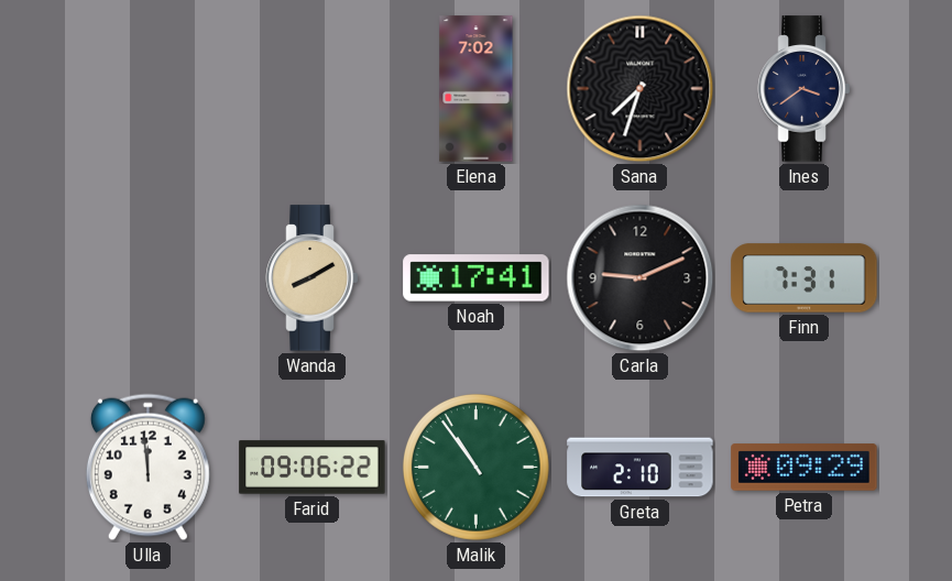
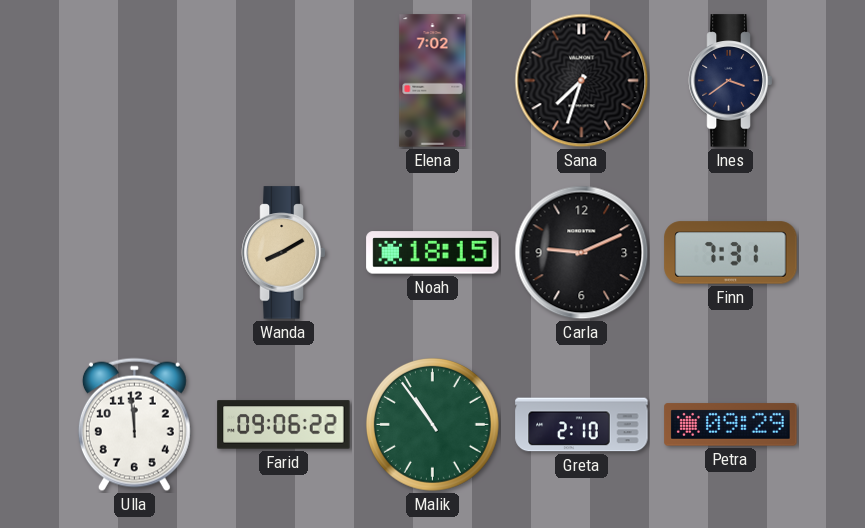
Noah: 17:41 -> 18:15 (433, 253)
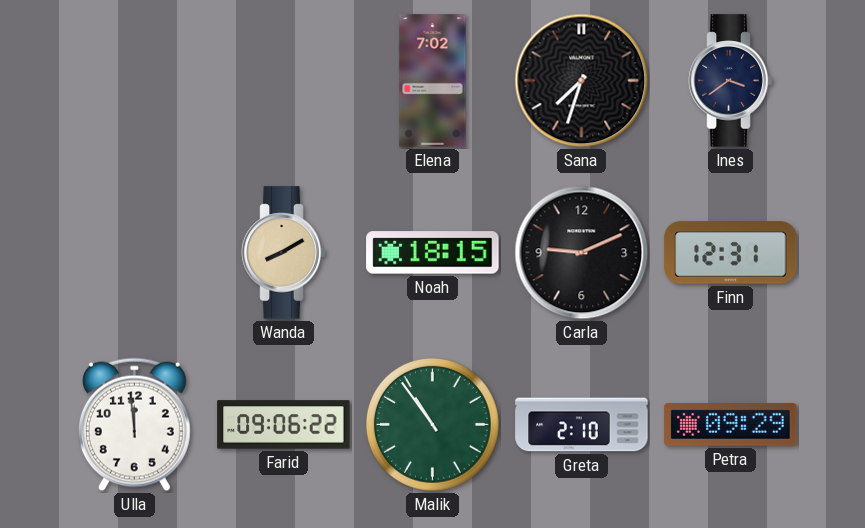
Finn: 7:31 -> 12:31 (731, 253)
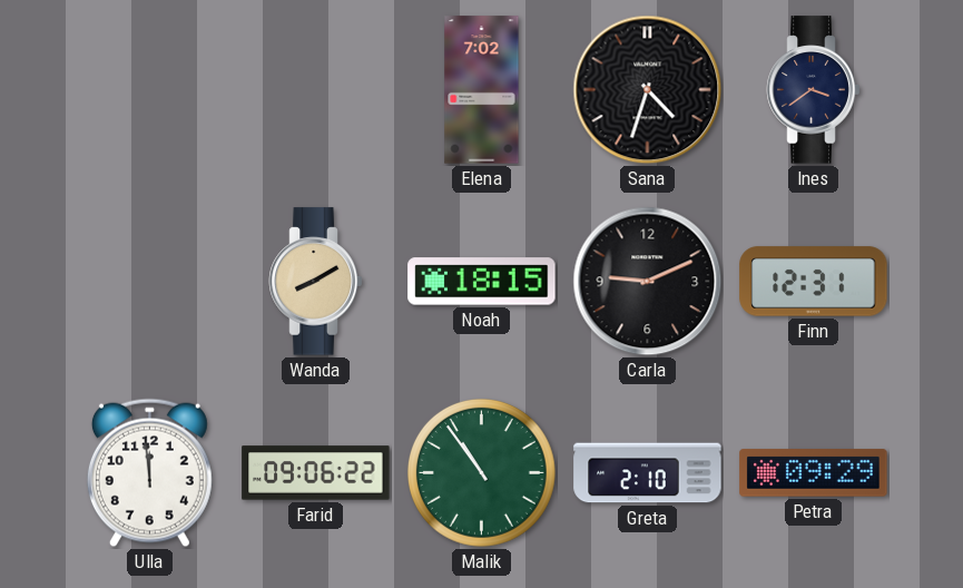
Sana: 7:33 -> 4:33 (648, 90)
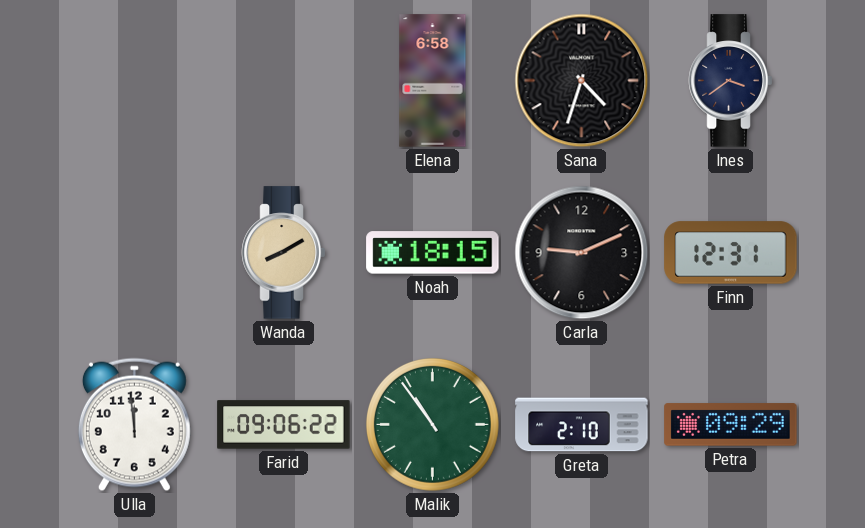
Elena: 7:02 -> 6:58 (433, 81)
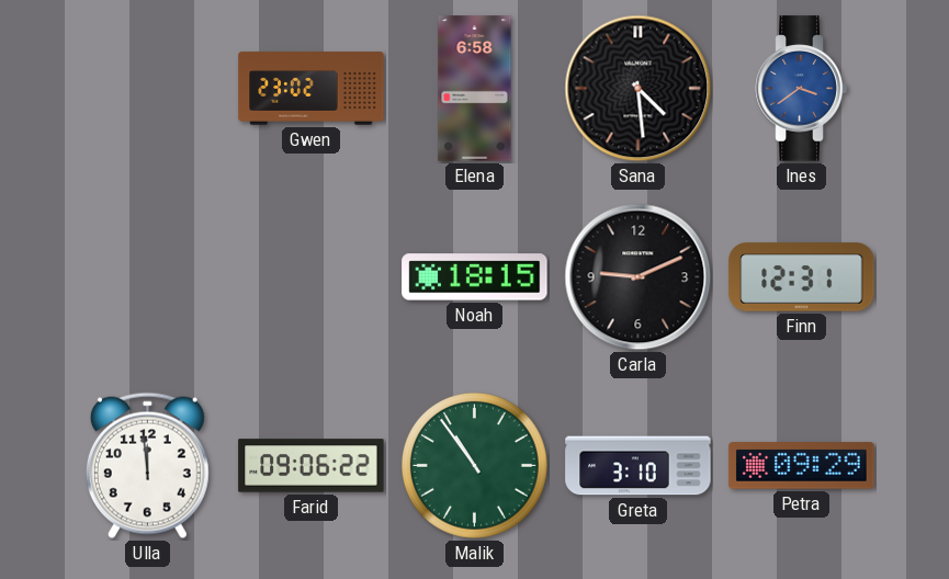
Gwen: none -> 23:02 (312, 89)
Sana: 4:33 -> 4:29 (639, 89)
Ines dial: navy -> blue (802, 89)
Wanda: 8:10 -> none (284, 253)
Greta: 2:10 -> 3:10 (639, 466)
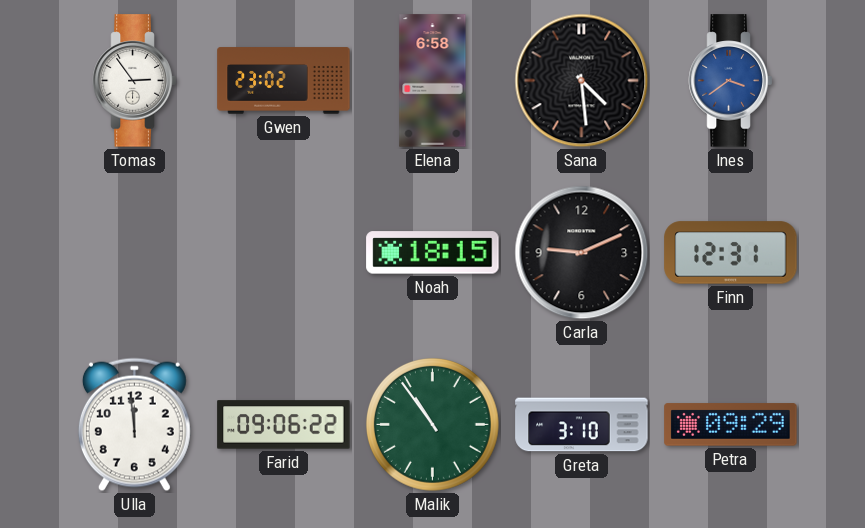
Tomas: none -> 2:54 (135, 81)
